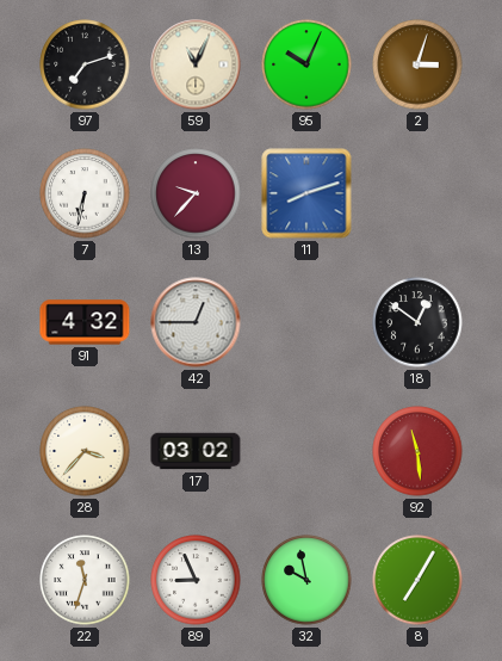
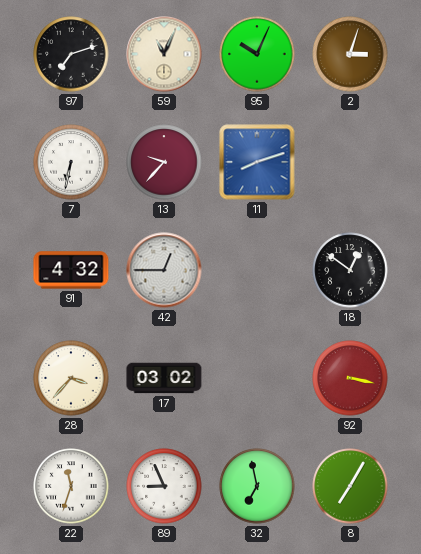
92: 11:29 -> 3:17 (350, 378)
32: 9:58 -> 6:58 (257, 486)
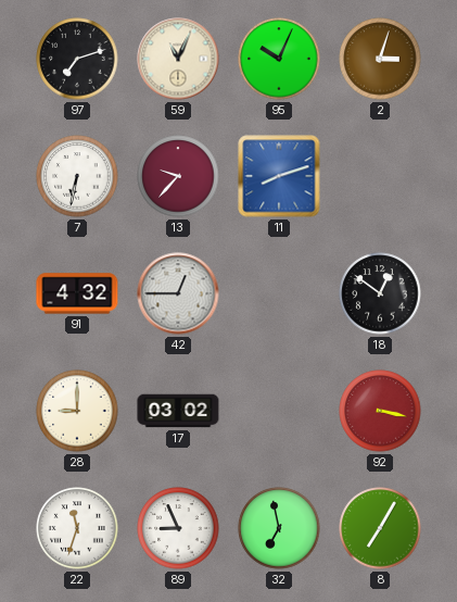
28: 3:37 -> 9:00 (77, 411)
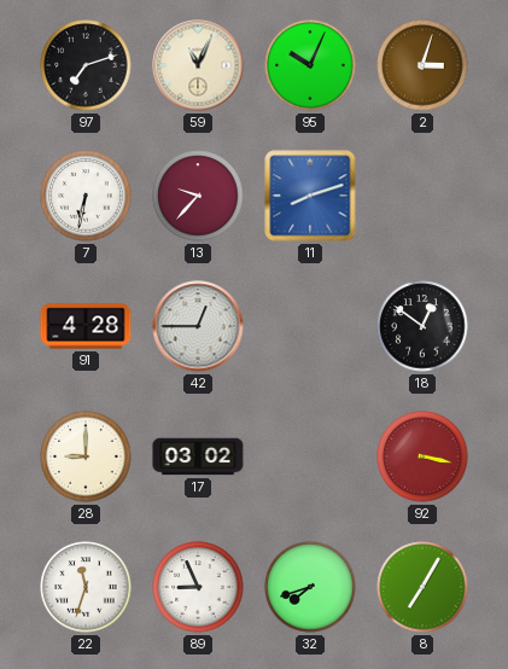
91: 4:32 -> 4:28 (86, 326)
32: 6:58 -> 7:42 (310, 587)
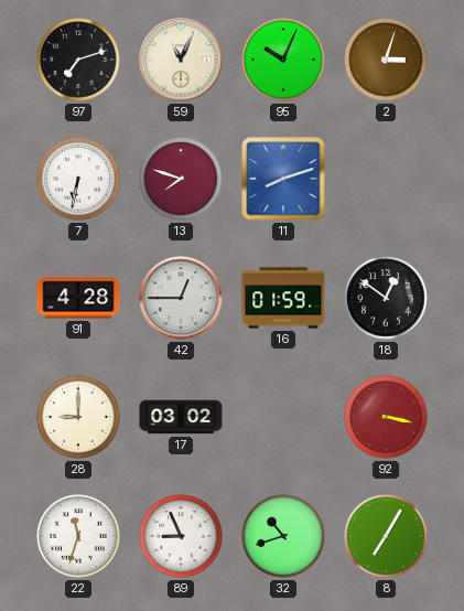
13: 9:37 -> 7:48 (181, 179)
16: none -> 01:59 (283, 298)
32: 7:42 -> 10:42 (283, 536)
